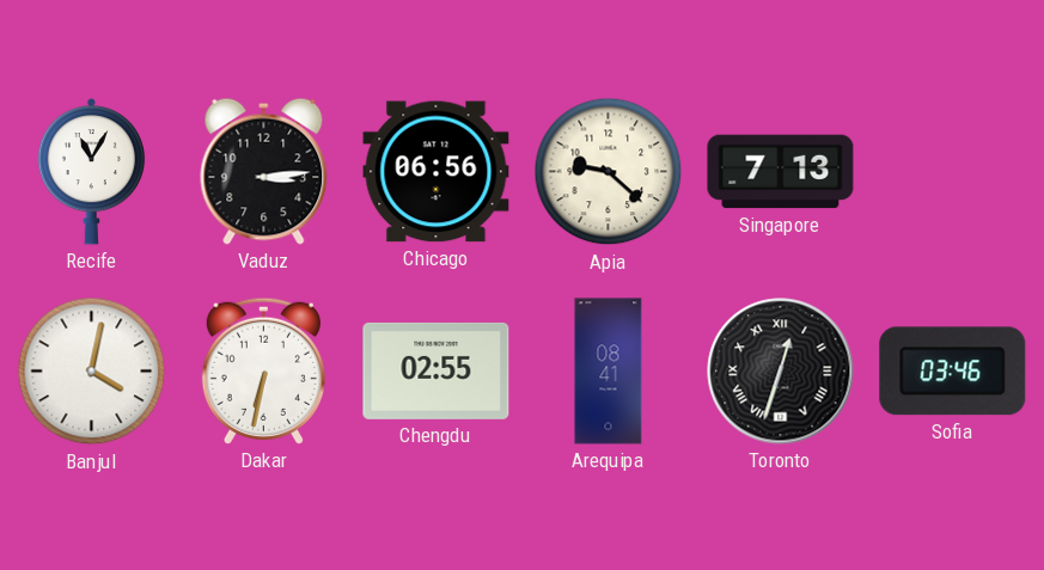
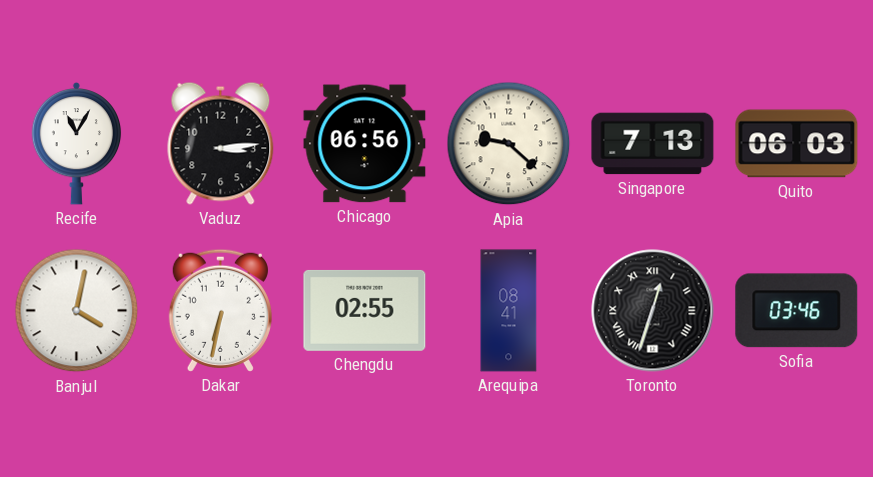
Quito: none -> 06:03 (797, 144)
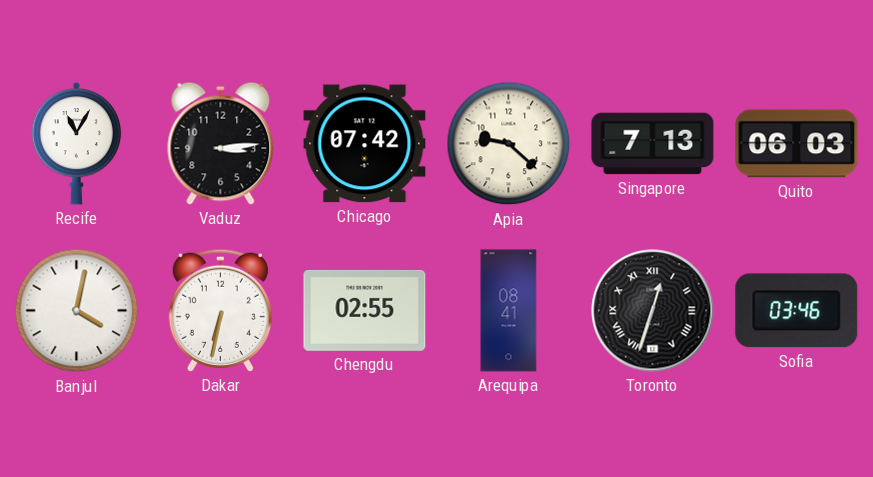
Chicago: 06:56 -> 07:42 (365, 144)
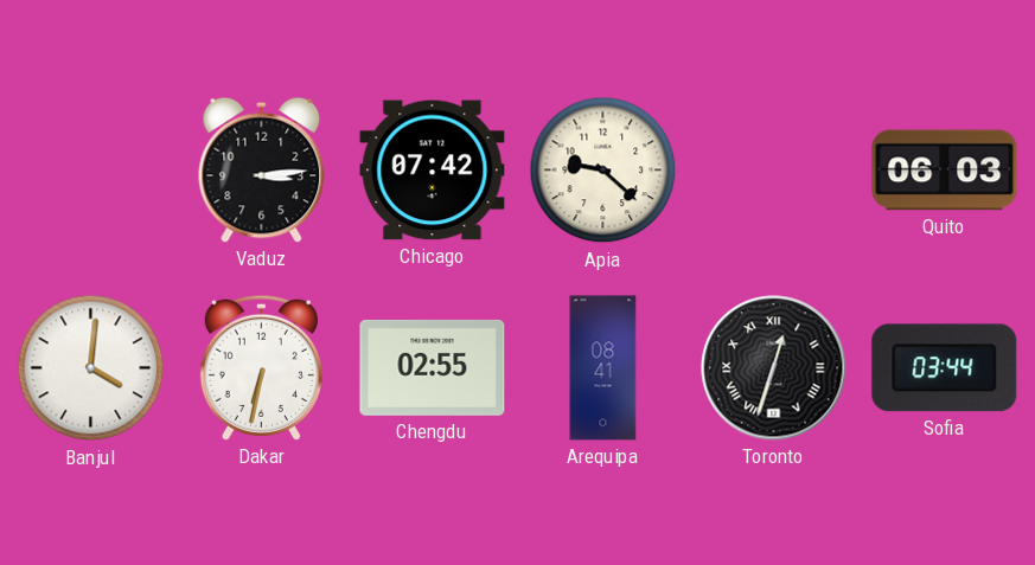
Recife: 11:05 -> none (77, 143)
Singapore: 7:13 -> none (653, 144)
Banjul: 4:02 -> 4:01 (91, 368)
Sofia: 03:46 -> 03:44 (945, 368)
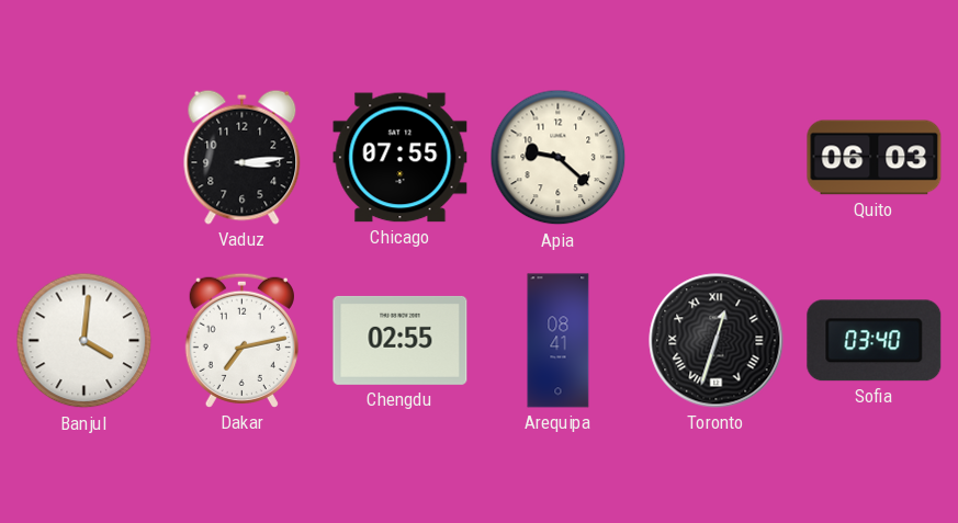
Chicago: 07:42 -> 07:55 (401, 158)
Dakar: 6:32 -> 7:13 (241, 340)
Sofia: 03:44 -> 03:40 (875, 341)
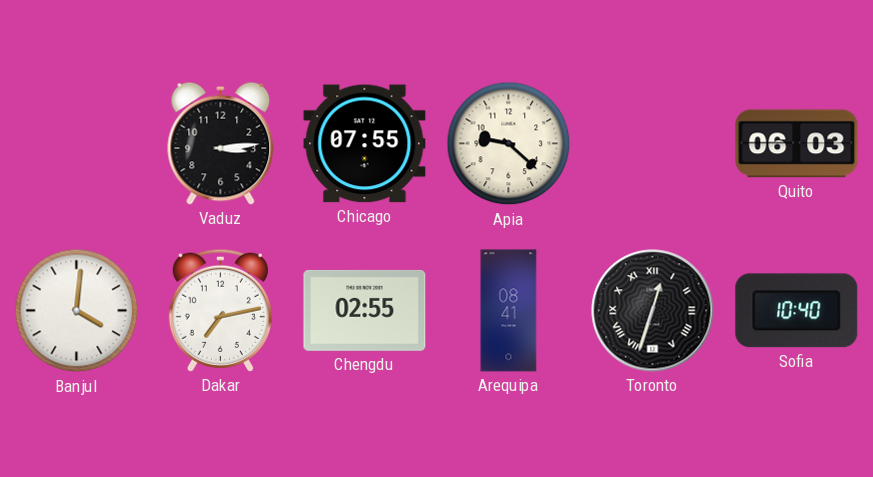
Sofia: 03:40 -> 10:40 (797, 311)
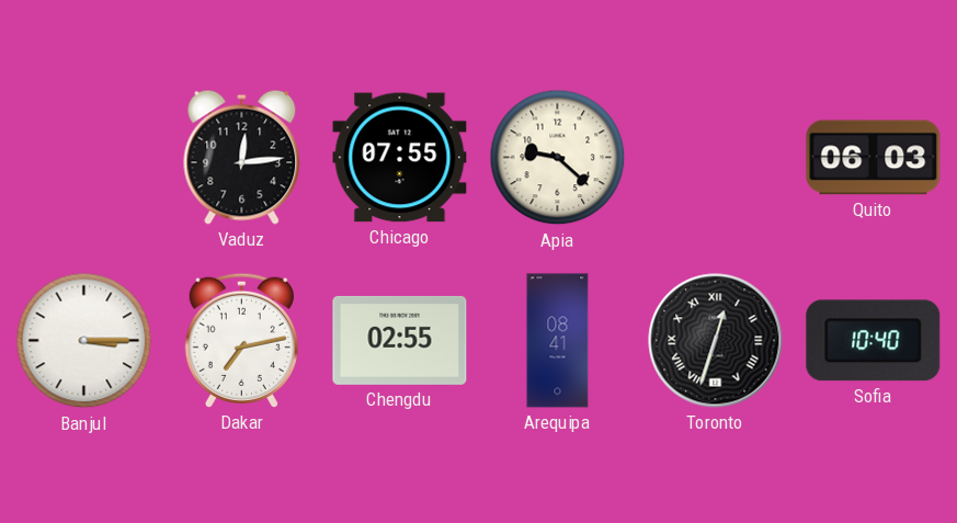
Vaduz: 3:14 -> 12:14 (242, 157)
Banjul: 4:01 -> 3:15 (84, 341)
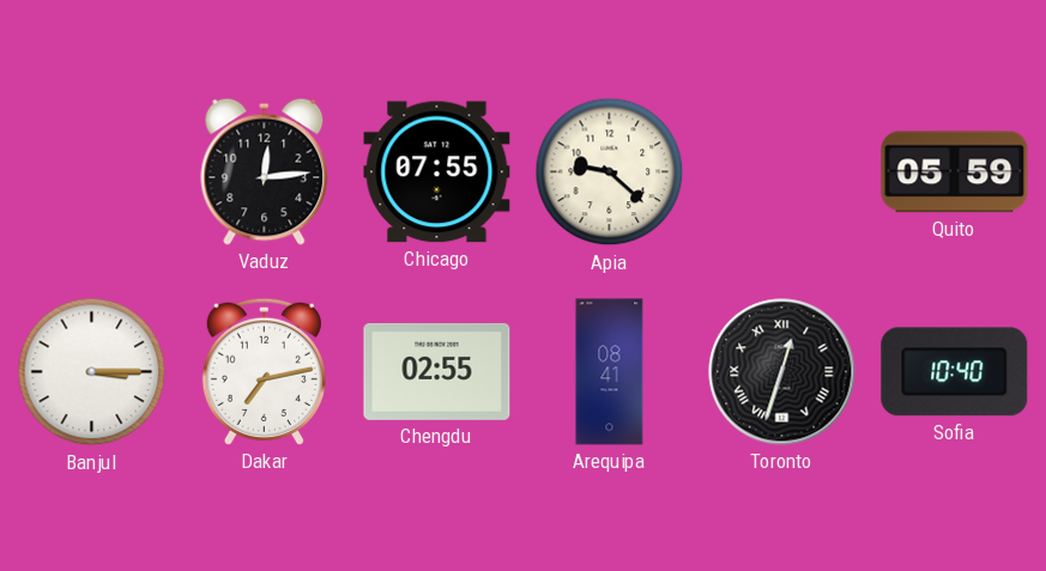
Quito: 06:03 -> 05:59 (955, 172)
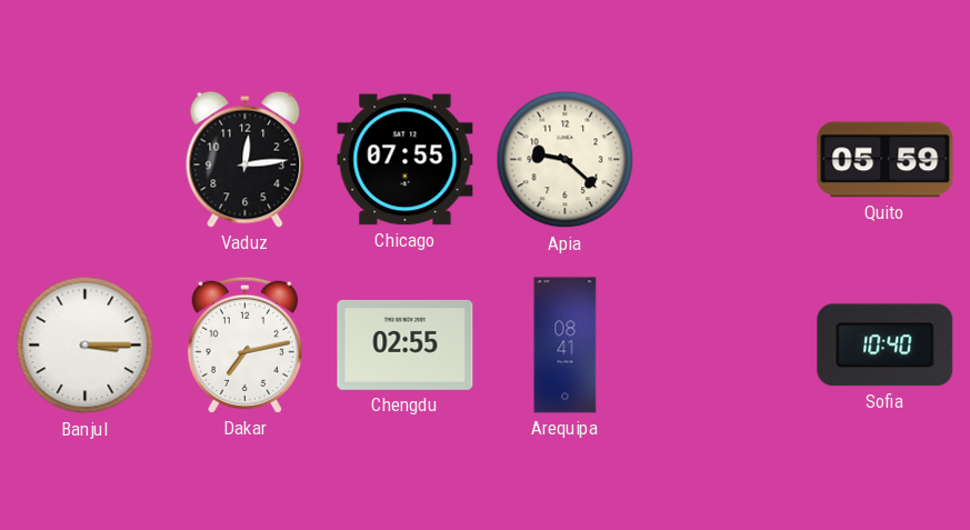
Toronto: 12:33 -> none (782, 372)
